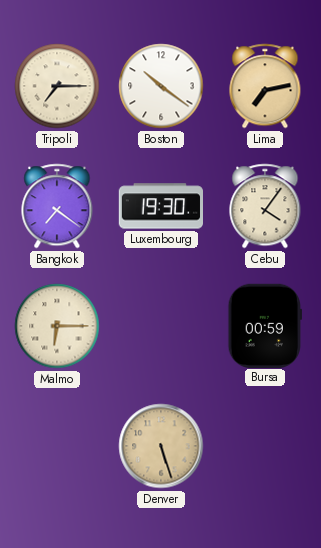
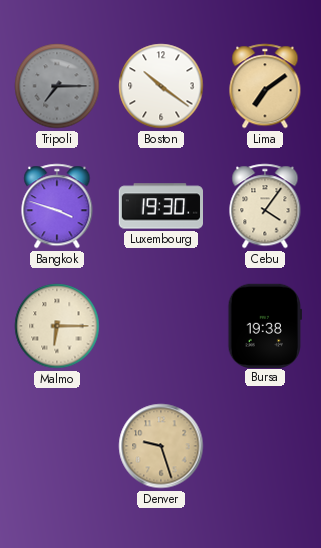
Tripoli dial: cream -> grey (57, 86)
Lima: 7:13 -> 7:09 (265, 86)
Bangkok: 7:21 -> 3:48 (57, 206)
Bursa: 00:59 -> 19:38 (264, 325)
Denver: 5:27 -> 9:27 (161, 446)
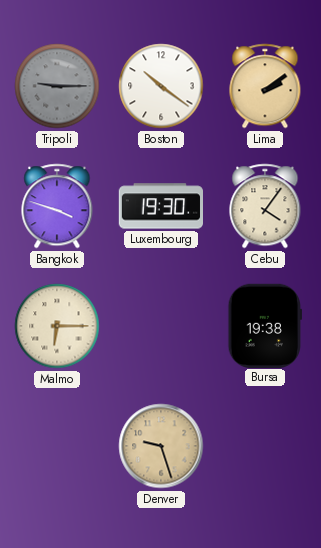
Tripoli: 7:15 -> 9:15 (57, 86)
Lima: 7:09 -> 2:09 (265, 86)
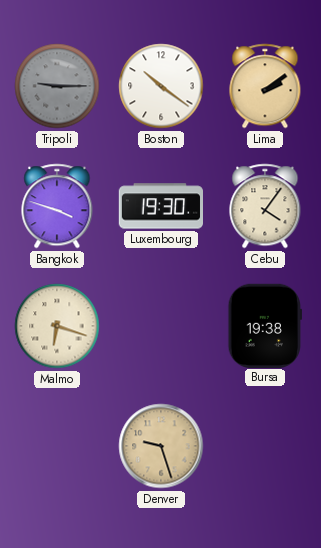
Malmo: 6:15 -> 6:18 (57, 326)
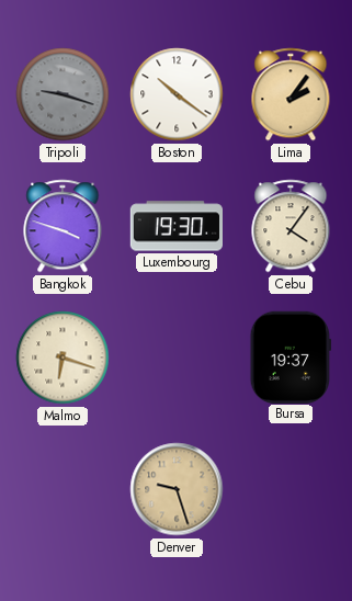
Tripoli: 9:15 -> 9:18 (63, 94)
Lima: 2:09 -> 2:06 (291, 94)
Bursa: 19:38 -> 19:37 (289, 356)
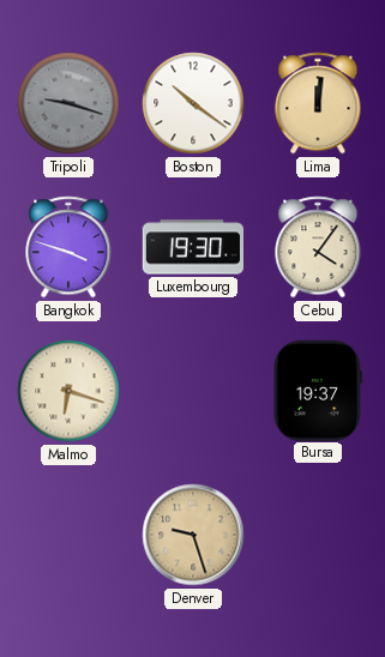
Lima: 2:06 -> 12:01 (318, 103)
